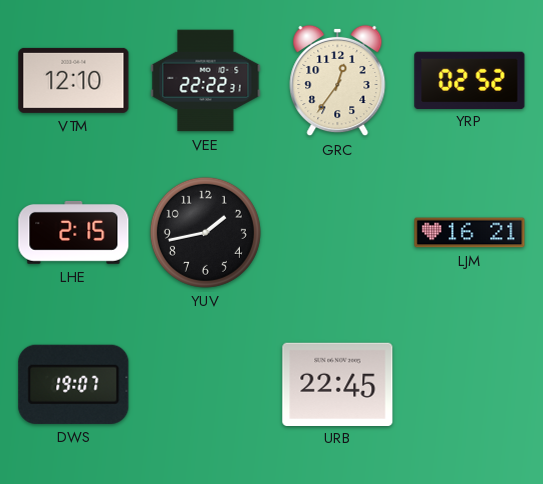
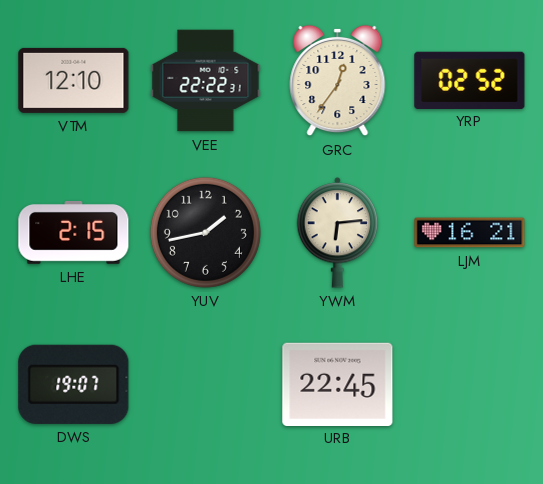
YWM: none -> 6:14 (338, 233)
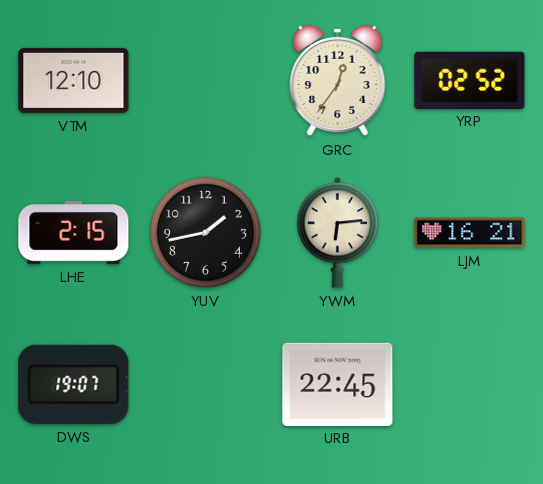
VEE: 22:22 -> none (206, 81)
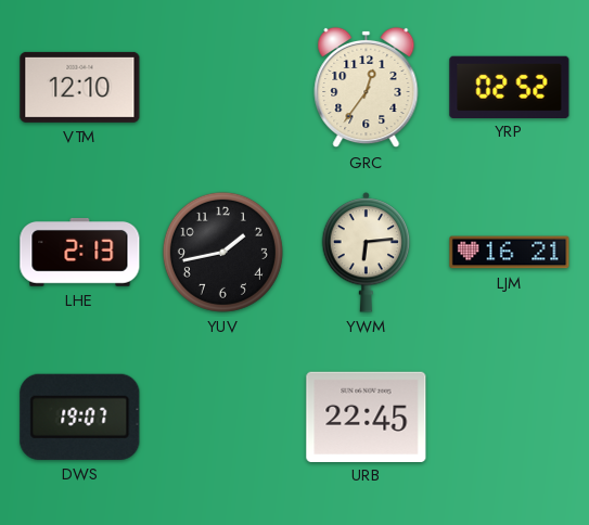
LHE: 2:15 -> 2:13 (80, 252)
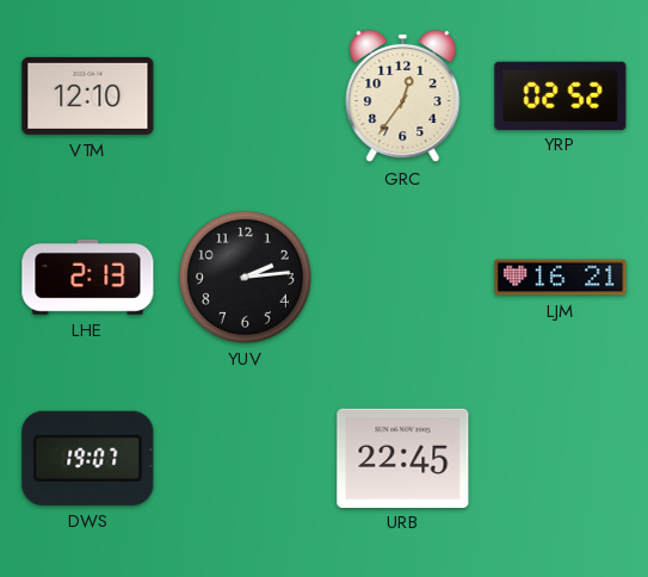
YUV: 1:43 -> 2:14 (245, 277)
YWM: 6:14 -> none (367, 253)
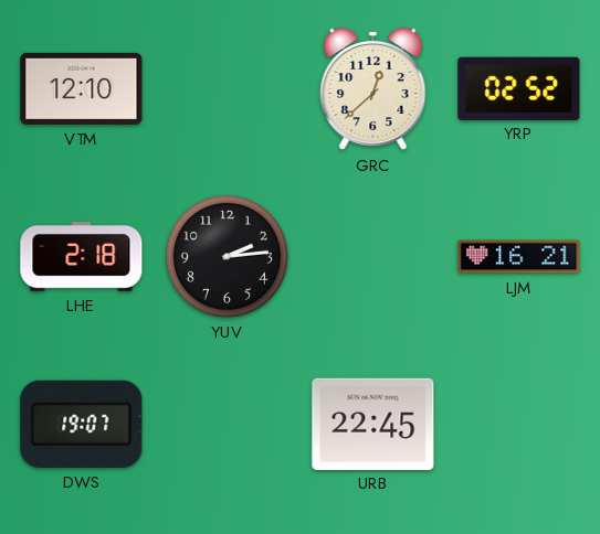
GRC: 12:36 -> 12:38 (373, 89)
LHE: 2:13 -> 2:18 (82, 256)
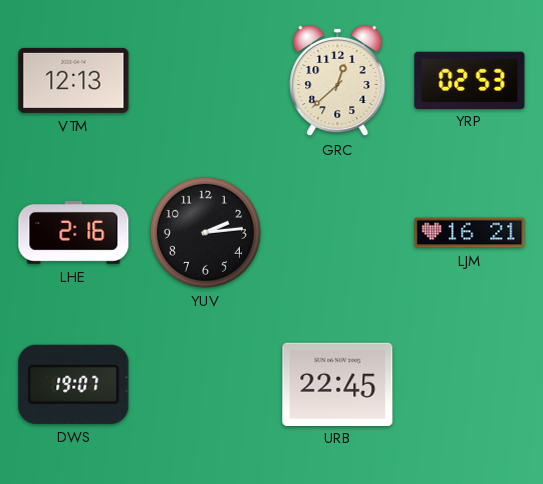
VTM: 12:10 -> 12:13 (74, 80)
YRP: 02:52 -> 02:53 (470, 80)
LHE: 2:18 -> 2:16 (74, 232)
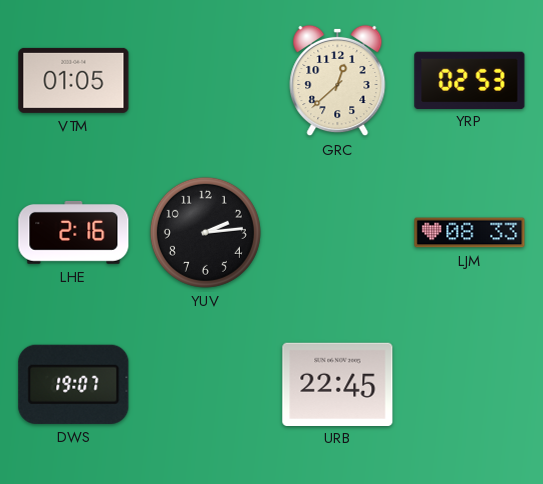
VTM: 12:13 -> 01:05 (74, 80)
LJM: 16:21 -> 08:33 (470, 233)
